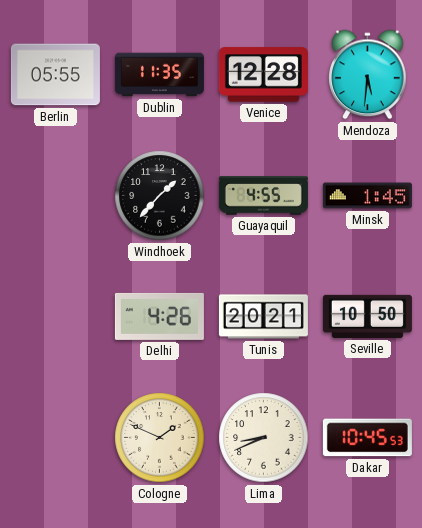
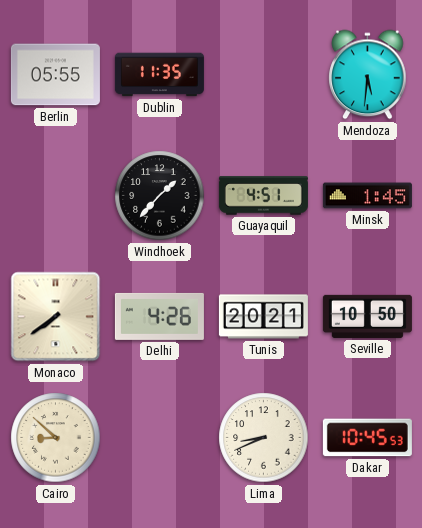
Venice: 12:28 -> none (263, 75)
Guayaquil: 4:55 -> 4:51 (263, 196)
Monaco: none -> 7:39 (56, 317)
Cairo: none -> 8:52 (56, 438)
Cologne: 1:49 -> none (160, 438)
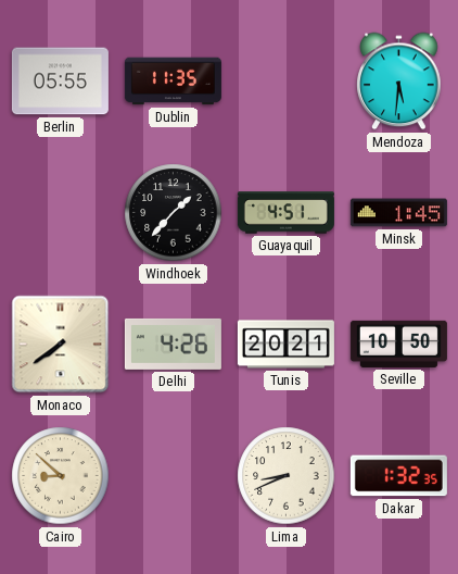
Dakar: 10:45 -> 1:32 (398, 476)
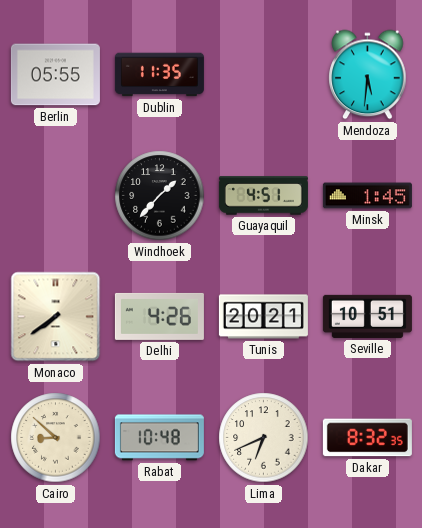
Seville: 10:50 -> 10:51 (367, 316)
Rabat: none -> 10:48 (159, 438)
Lima: 8:41 -> 6:41 (264, 438)
Dakar: 1:32 -> 8:32 (367, 438)
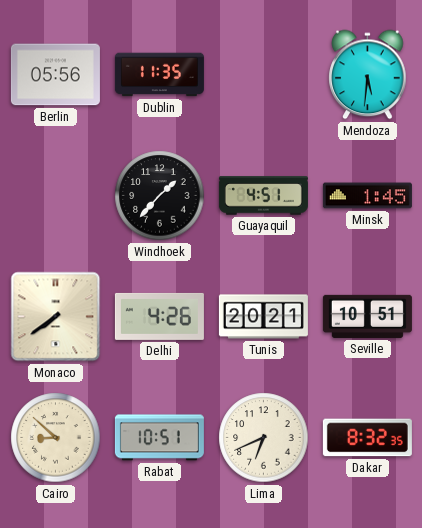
Berlin: 05:55 -> 05:56 (55, 75)
Rabat: 10:48 -> 10:51 (159, 438)
